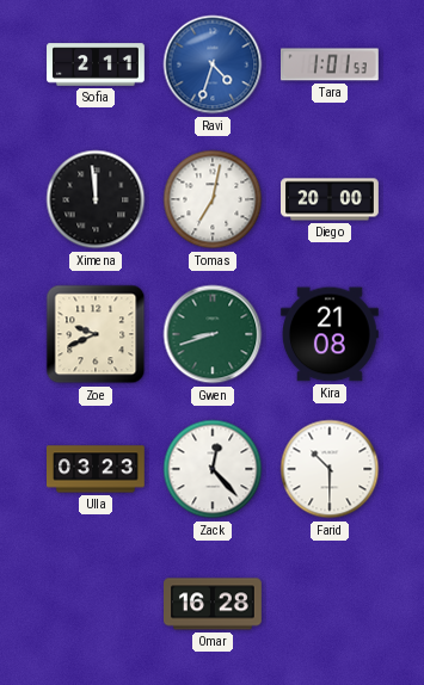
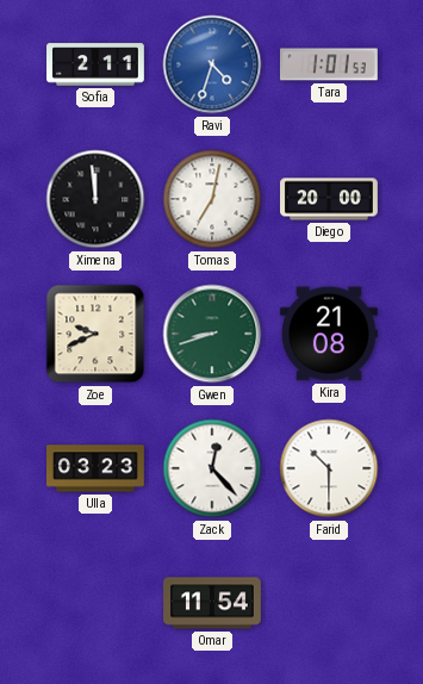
Omar: 16:28 -> 11:54 (213, 603)
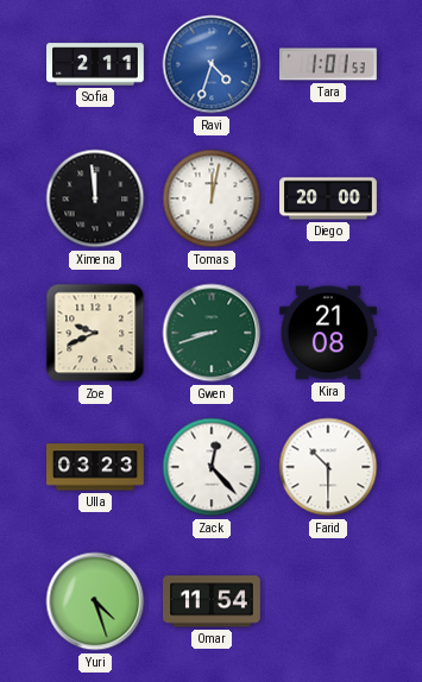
Tomas: 7:02 -> 12:02 (212, 198)
Yuri: none -> 4:27 (95, 601)
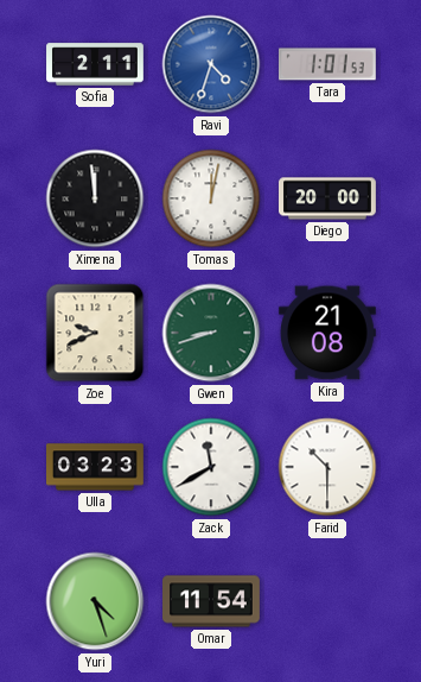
Zack: 12:23 -> 11:40 (211, 467)
